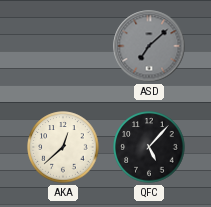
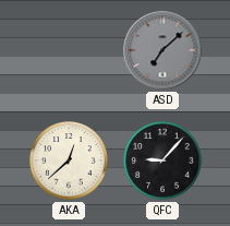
QFC: 5:07 -> 9:07 (162, 160)
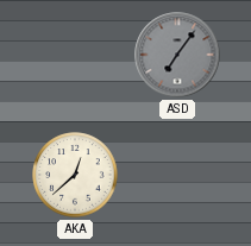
ASD: 7:08 -> 7:06 (177, 55)
QFC: 9:07 -> none (162, 160)
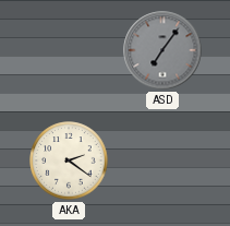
AKA: 12:38 -> 2:21 (69, 160)
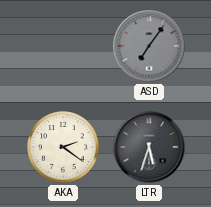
LTR: none -> 5:33 (149, 147)
